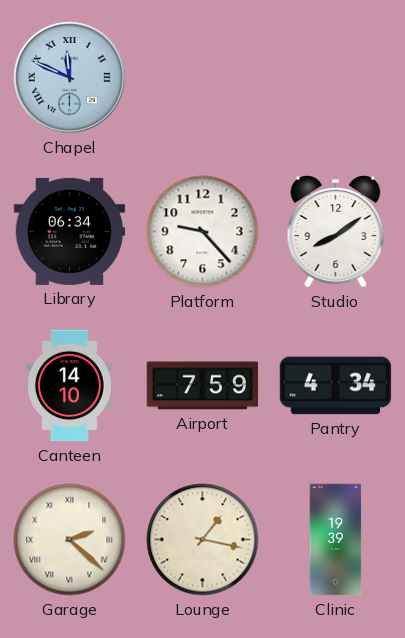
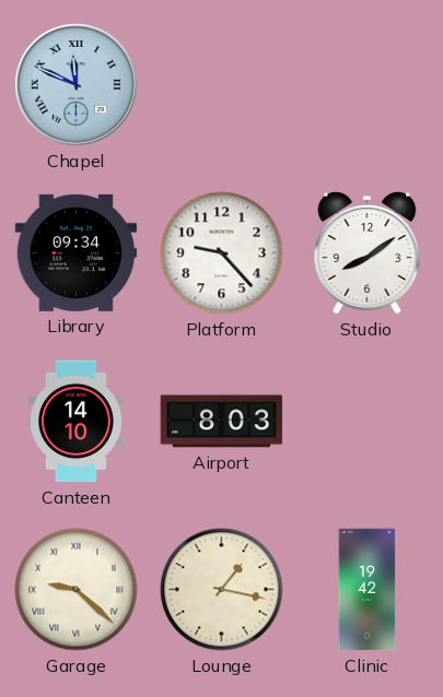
Library: 06:34 -> 09:34 (77, 252)
Airport: 7:59 -> 8:03 (222, 422)
Pantry: 4:34 -> none (336, 386)
Garage: 2:22 -> 9:22 (77, 590)
Clinic: 19:39 -> 19:42 (368, 590)
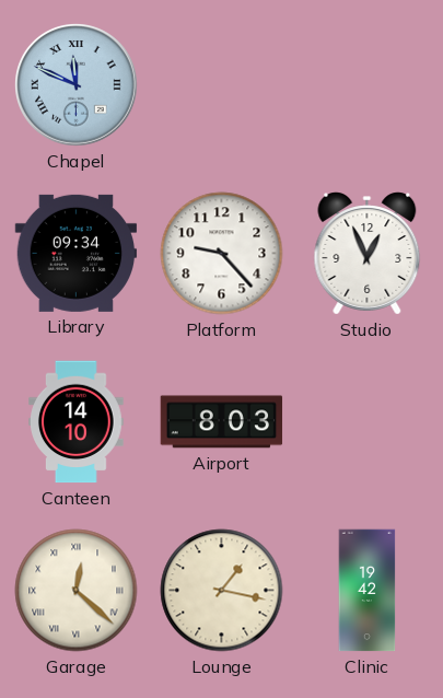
Studio: 8:09 -> 12:56 (368, 254)
Garage: 9:22 -> 12:22 (77, 591)
